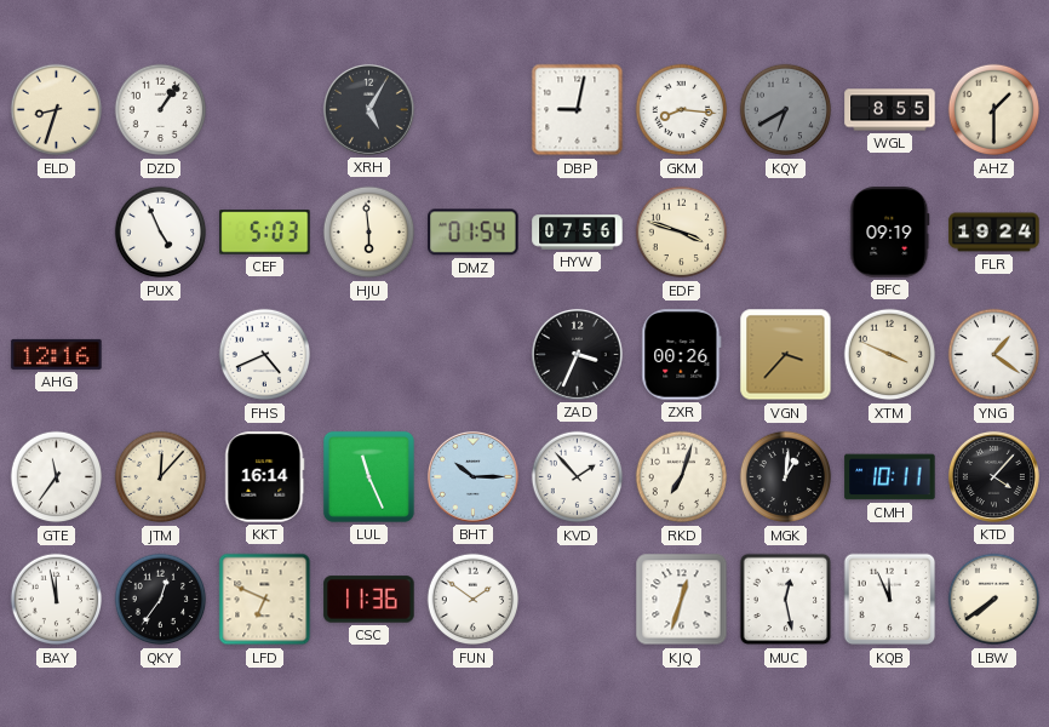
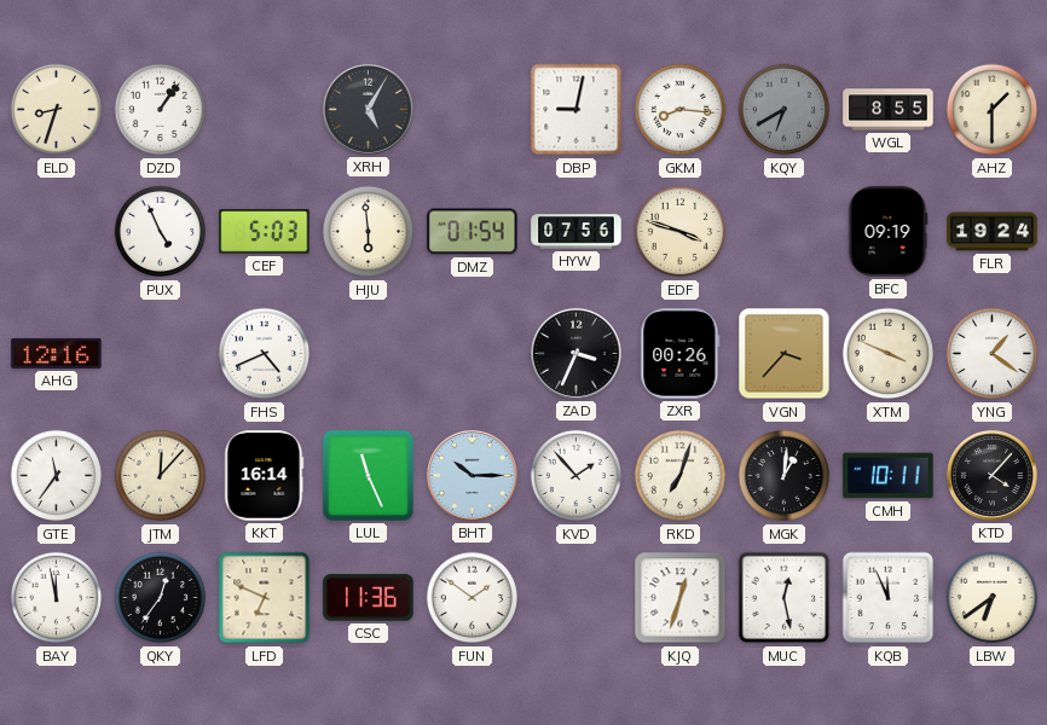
LBW: 7:39 -> 6:39 (993, 598)
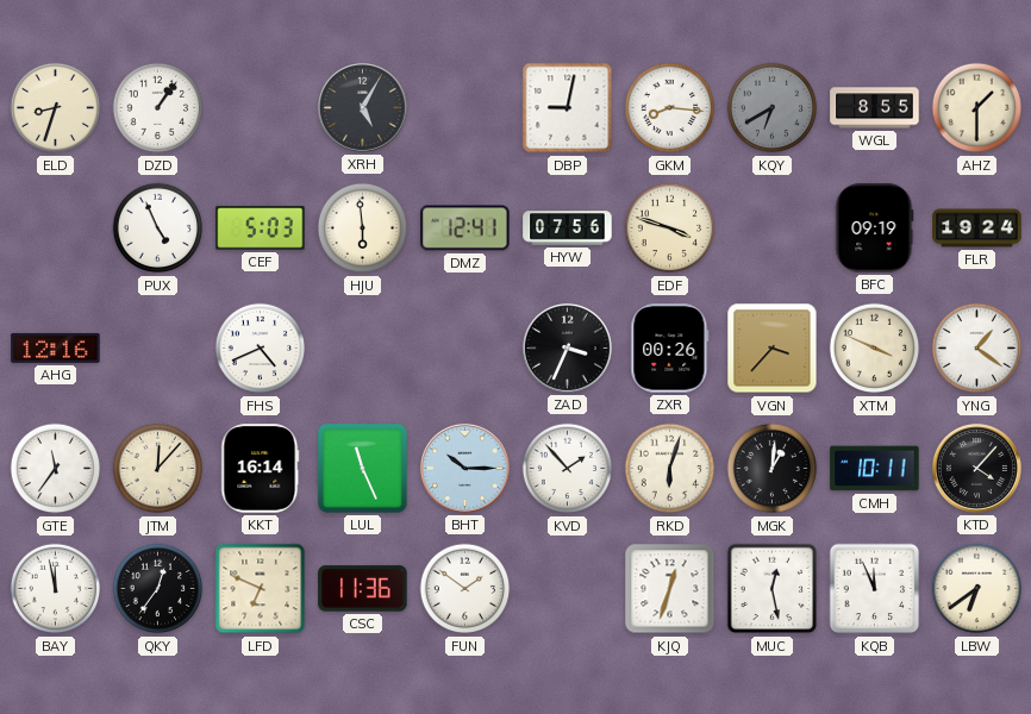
DMZ: 01:54 -> 12:41 (465, 228)
RKD: 7:03 -> 6:03 (670, 469)
